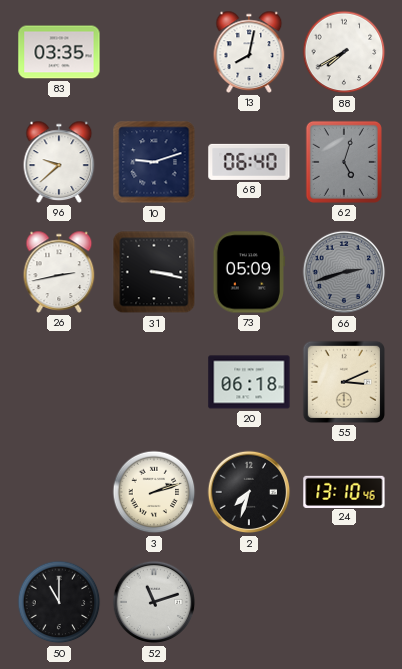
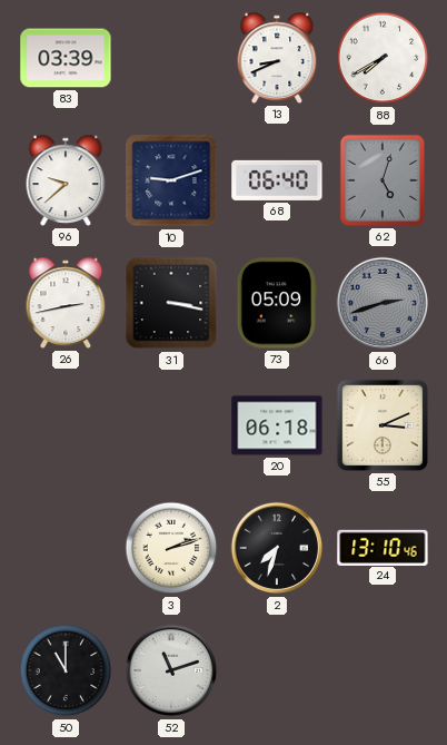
83: 03:35 -> 03:39 (66, 58)
13: 8:02 -> 8:41 (277, 58)
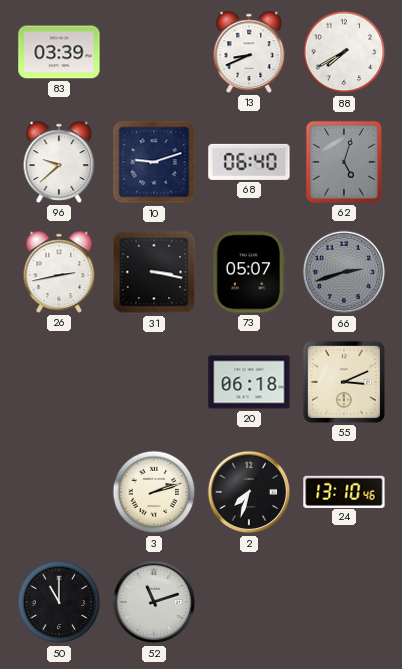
73: 05:09 -> 05:07 (249, 272)
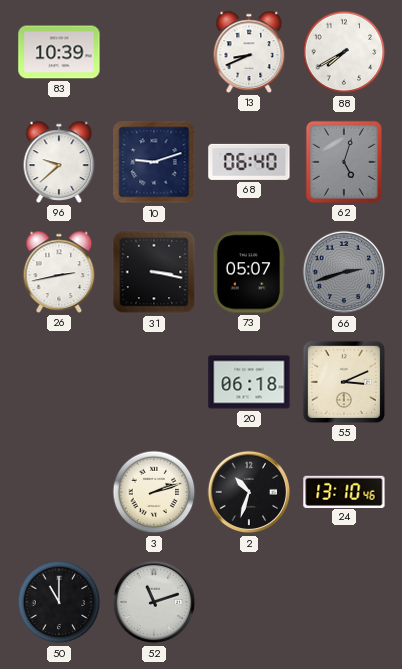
83: 03:39 -> 10:39 (59, 52)
2: 7:33 -> 10:33 (249, 492)
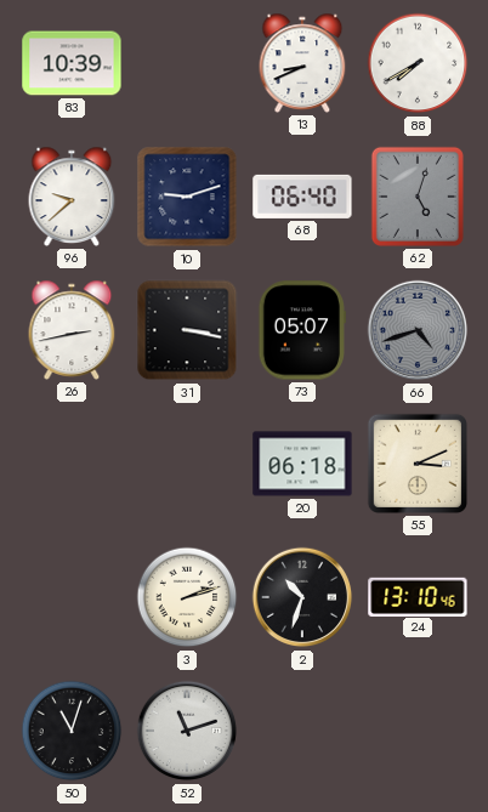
66: 2:42 -> 4:42 (418, 330)
50: 11:00 -> 11:03 (72, 731)
